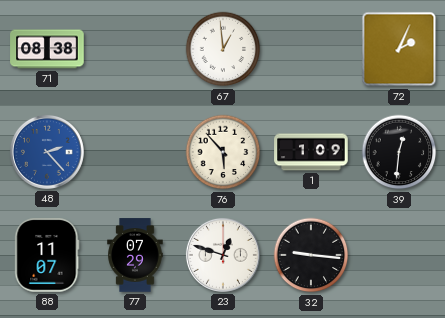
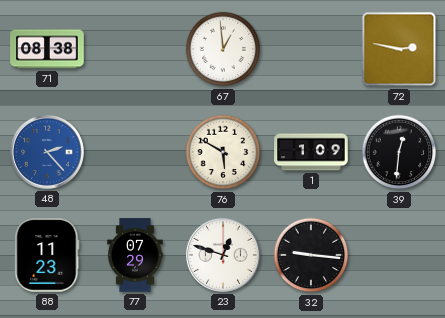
72: 2:04 -> 2:47 (399, 49)
76: 5:53 -> 5:50 (223, 152)
88: 11:07 -> 11:23 (47, 255)
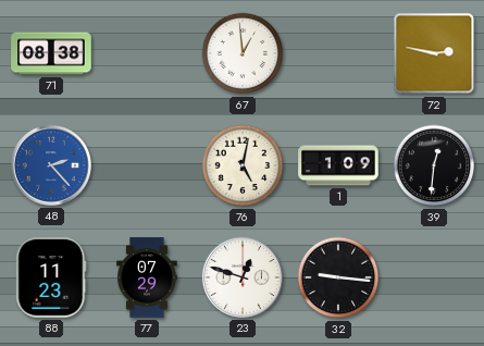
76: 5:50 -> 5:02 (243, 165)
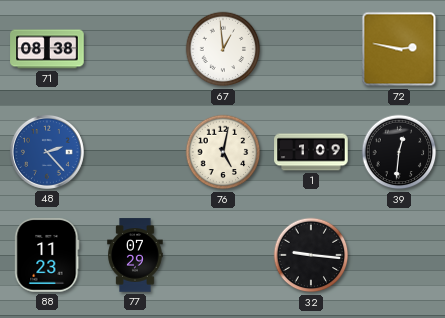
23: 12:48 -> none (243, 277)
